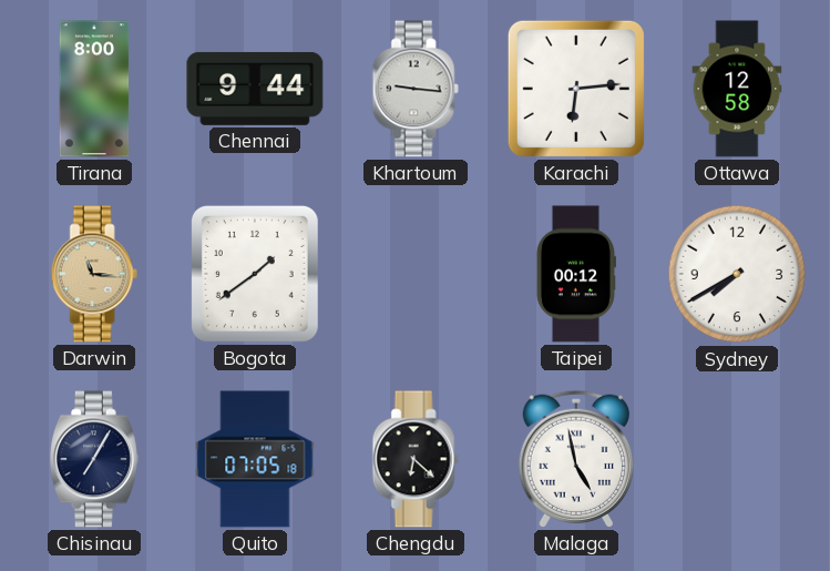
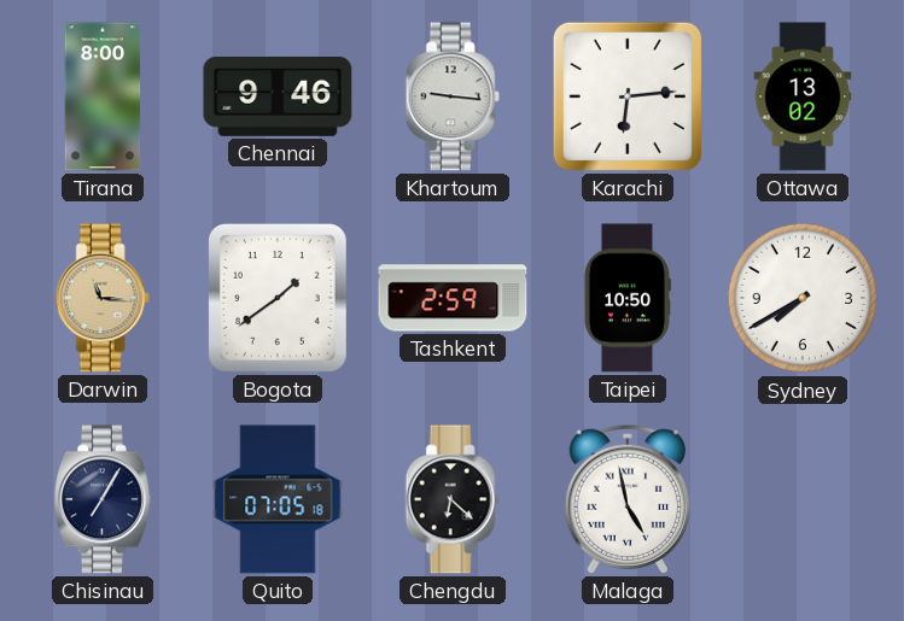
Chennai: 9:44 -> 9:46 (278, 96)
Ottawa: 12:58 -> 13:02 (803, 96)
Tashkent: none -> 2:59 (453, 298)
Taipei: 00:12 -> 10:50 (628, 298)
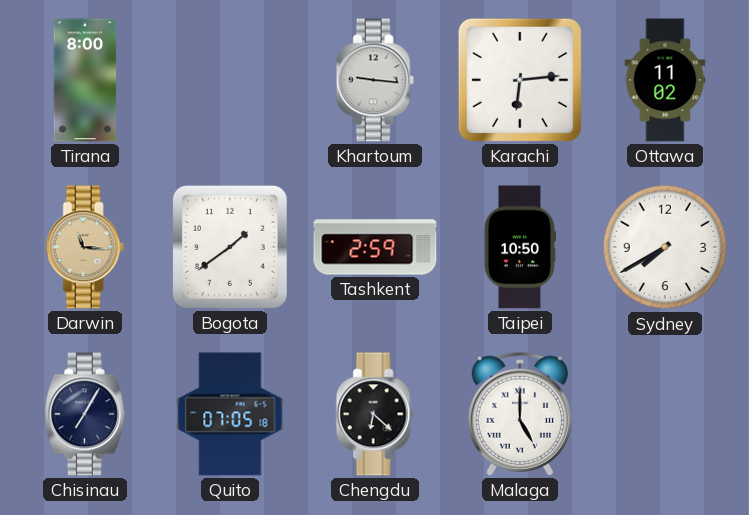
Chennai: 9:46 -> none (278, 96)
Ottawa: 13:02 -> 11:02 (665, 80)
Malaga: 4:58 -> 5:00 (519, 414)
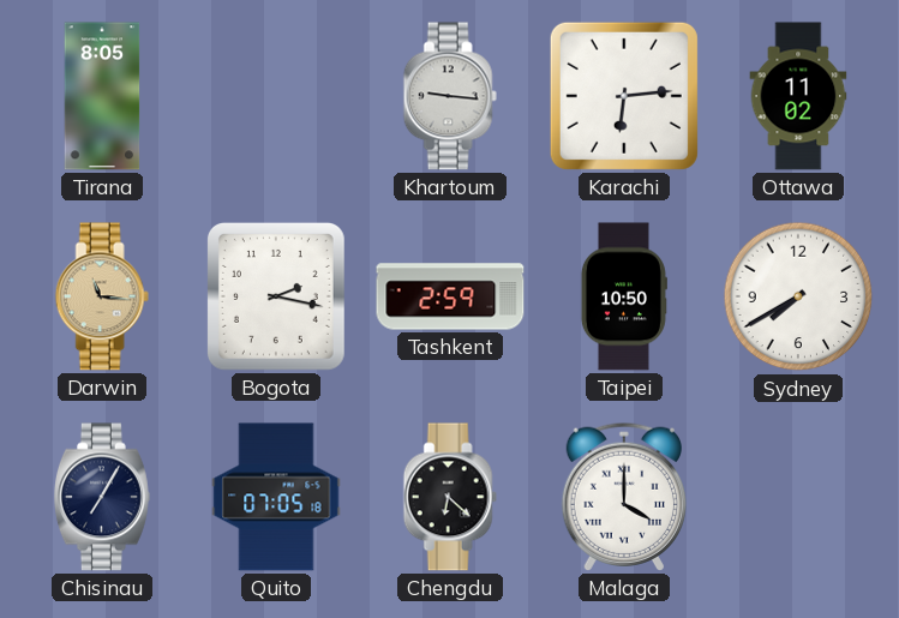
Tirana: 8:00 -> 8:05 (102, 96)
Bogota: 1:39 -> 2:17 (276, 296)
Malaga: 5:00 -> 4:00 (623, 497)
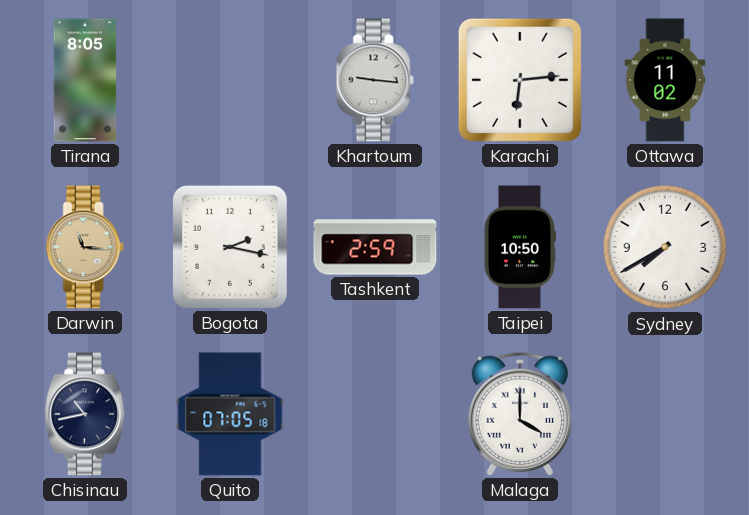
Chisinau: 7:05 -> 10:43 (85, 414)
Chengdu: 6:22 -> none (450, 497)
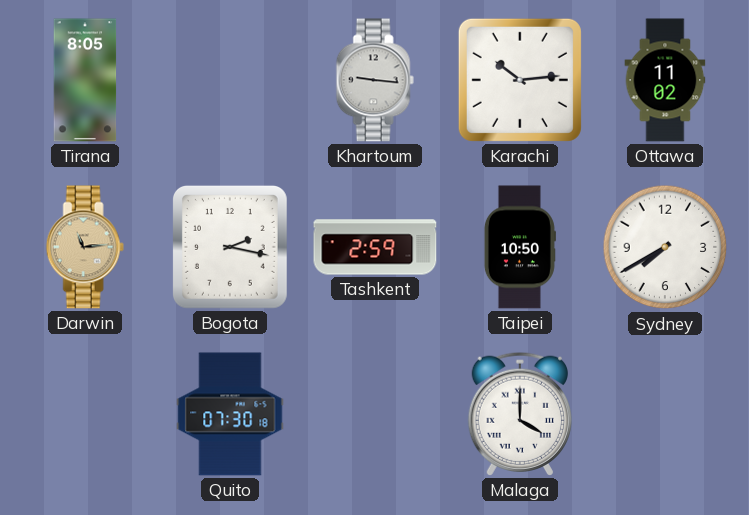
Karachi: 6:14 -> 10:14 (520, 80)
Darwin: 11:16 -> 11:14 (85, 247)
Chisinau: 10:43 -> none (85, 414)
Quito: 07:05 -> 07:30 (230, 414)
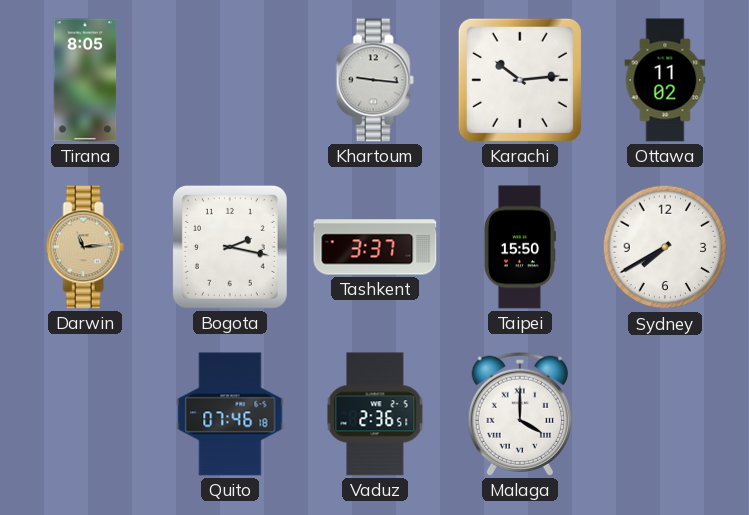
Tashkent: 2:59 -> 3:37 (375, 247)
Taipei: 10:50 -> 15:50 (520, 247)
Quito: 07:30 -> 07:46 (230, 414)
Vaduz: none -> 2:36 (375, 414)
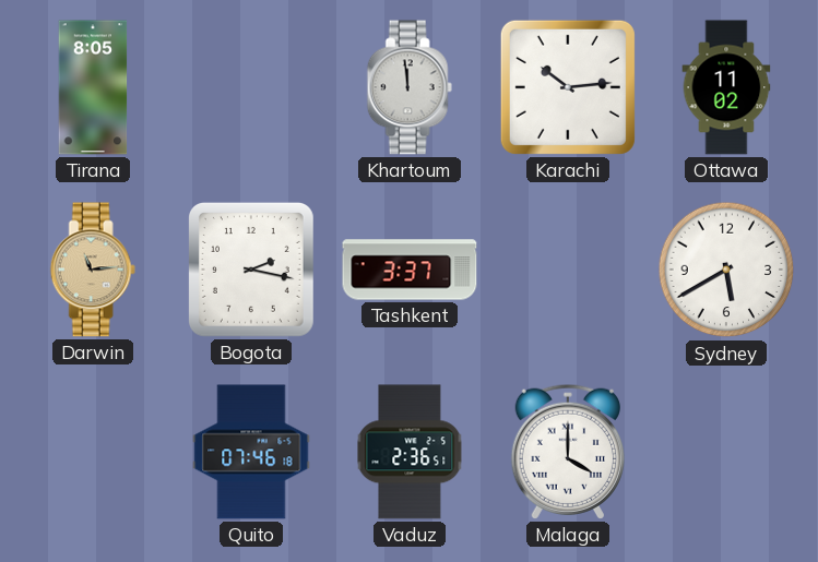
Khartoum: 9:16 -> 11:59 (410, 87)
Taipei: 15:50 -> none (520, 247)
Sydney: 7:40 -> 5:40 (726, 270)
